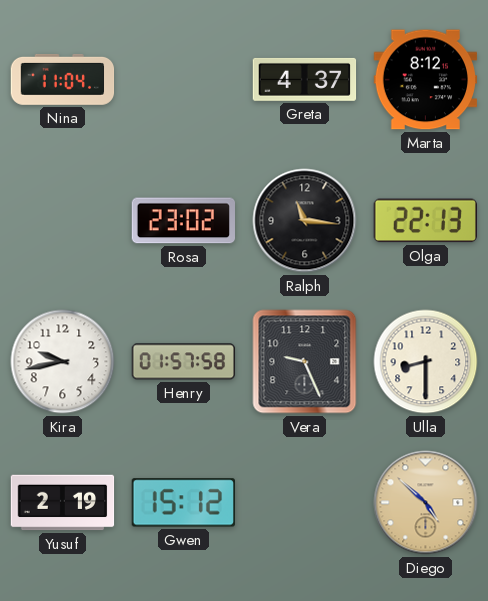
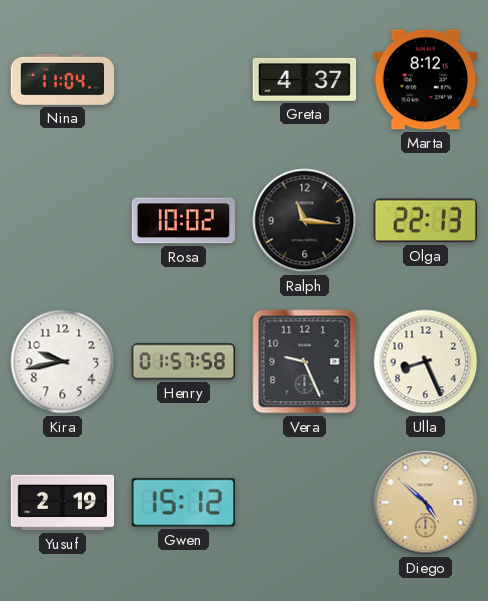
Rosa: 23:02 -> 10:02 (184, 221)
Ulla: 8:30 -> 8:26 (426, 362)
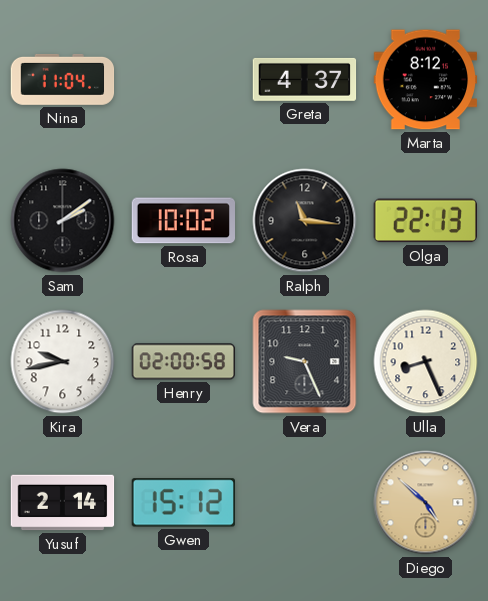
Sam: none -> 2:09 (63, 221)
Henry: 01:57 -> 02:00 (184, 362)
Yusuf: 2:19 -> 2:14 (63, 503)
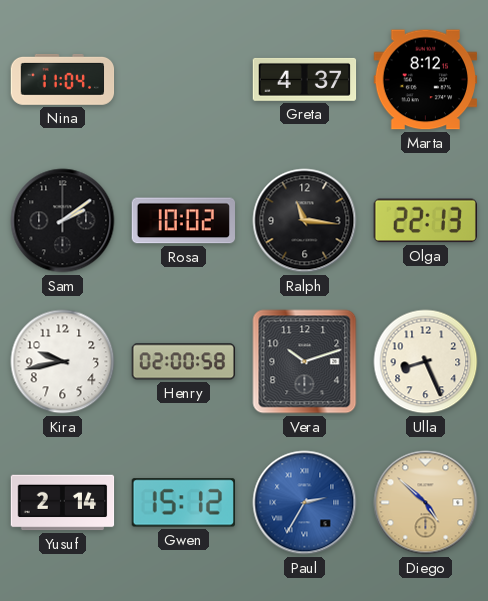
Vera: 9:26 -> 10:12 (305, 362)
Paul: none -> 2:35 (305, 503)
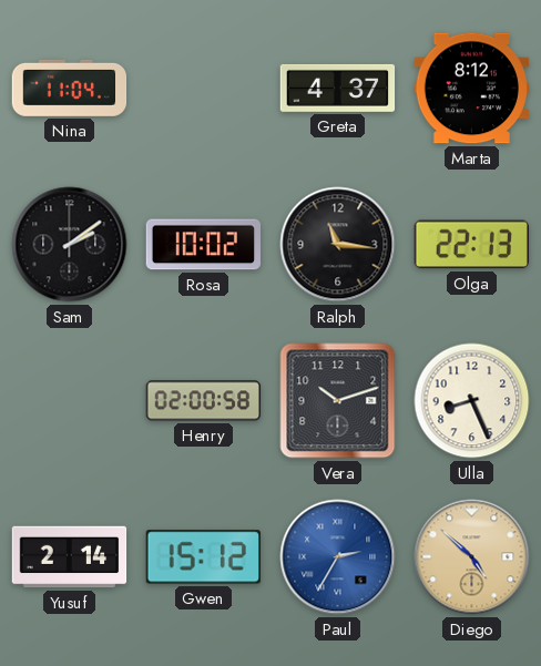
Kira: 9:43 -> none (63, 362)
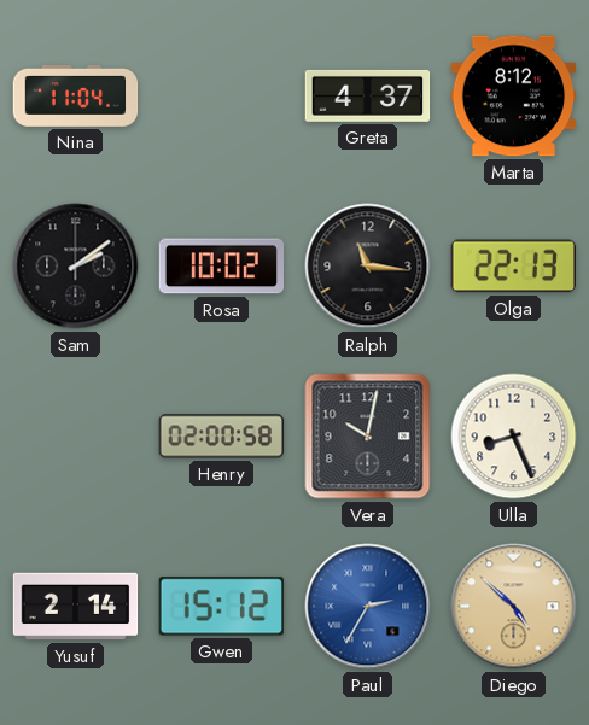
Vera: 10:12 -> 10:02 (368, 437)
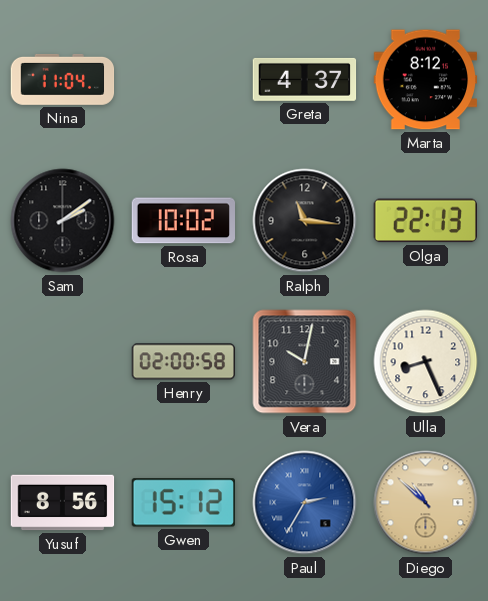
Yusuf: 2:14 -> 8:56 (63, 503)
Diego: 4:52 -> 10:52 (426, 503)
